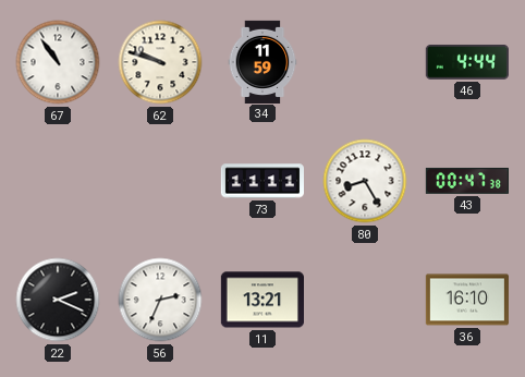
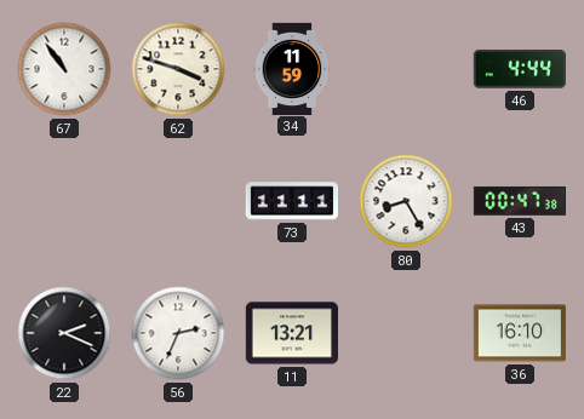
62: 9:48 -> 3:48 (178, 69)
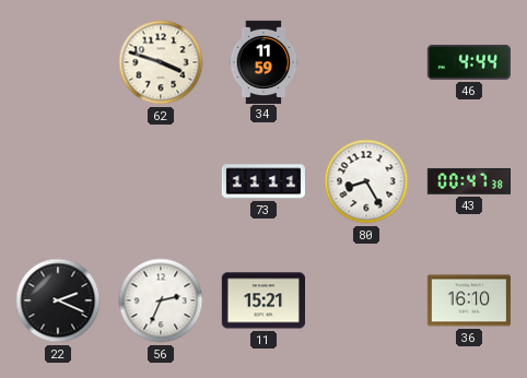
67: 10:54 -> none (64, 69)
11: 13:21 -> 15:21 (262, 300)
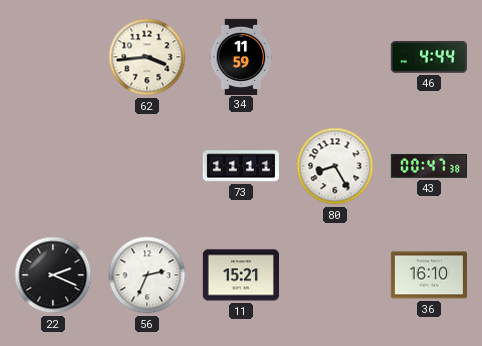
62: 3:48 -> 3:44 (147, 57)
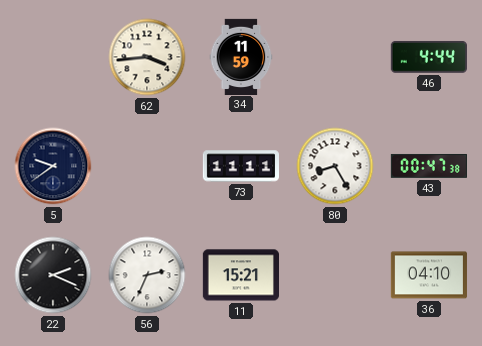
5: none -> 9:39 (53, 166)
36: 16:10 -> 04:10 (429, 275)
